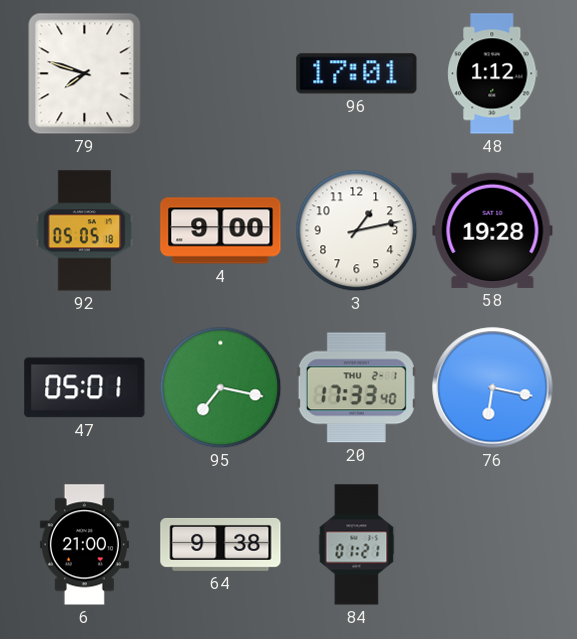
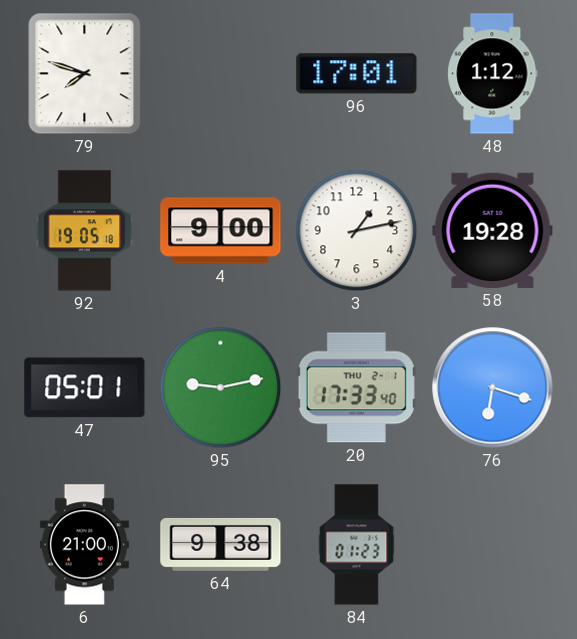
92: 05:05 -> 19:05 (85, 231)
95: 7:17 -> 9:13 (221, 388)
76: 6:17 -> 6:18 (493, 388)
84: 01:21 -> 01:23 (357, 545)
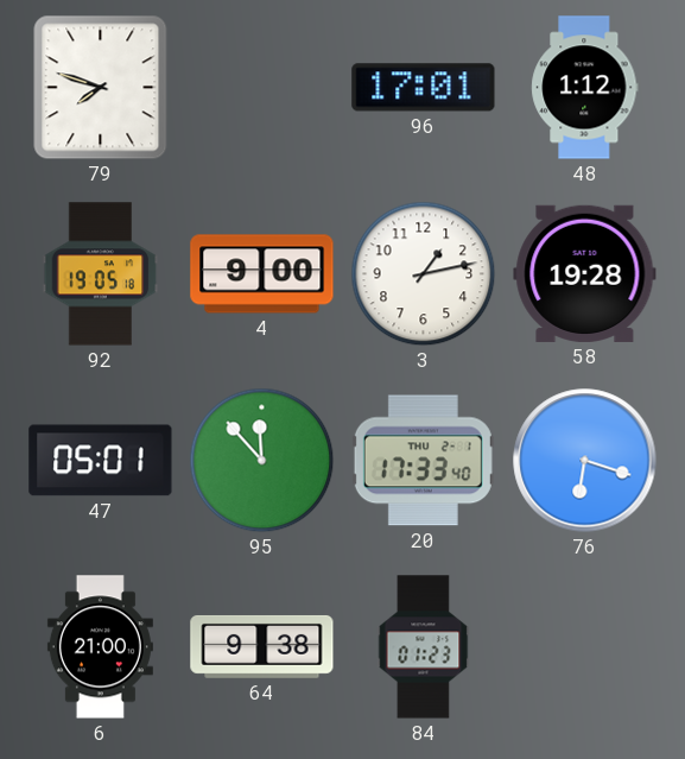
95: 9:13 -> 11:53 (262, 461)
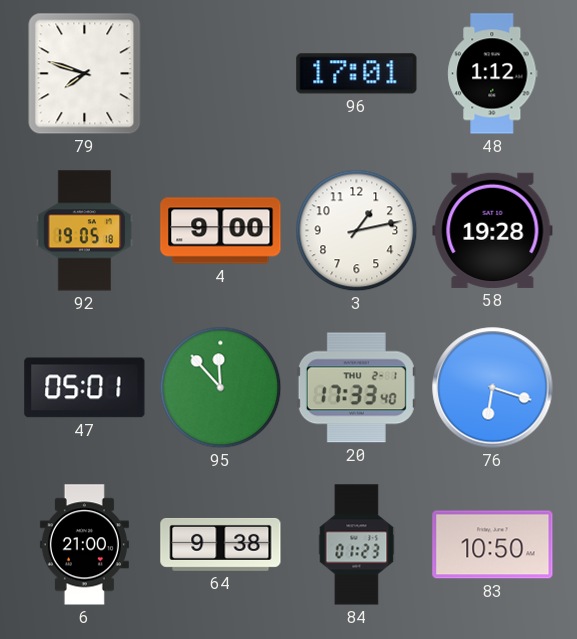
83: none -> 10:50 (493, 545)
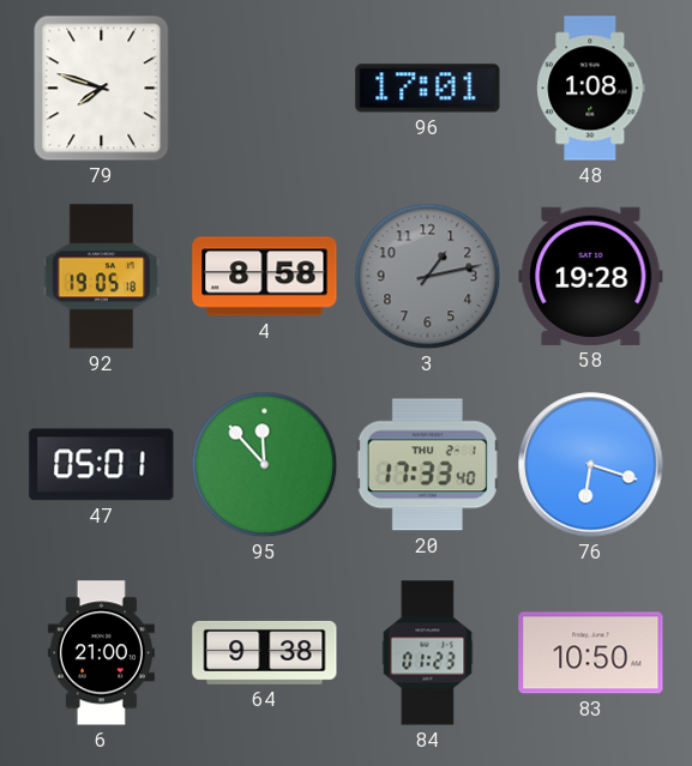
48: 1:12 -> 1:08 (591, 89)
4: 9:00 -> 8:58 (265, 277)
3 dial: white -> grey (428, 277)
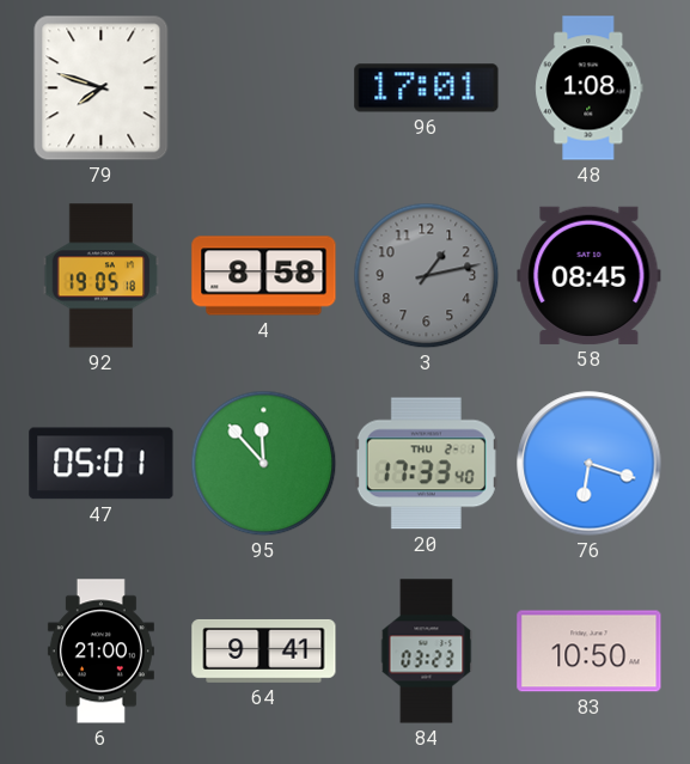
58: 19:28 -> 08:45 (590, 275)
64: 9:38 -> 9:41 (264, 650)
84: 01:23 -> 03:23 (427, 652)
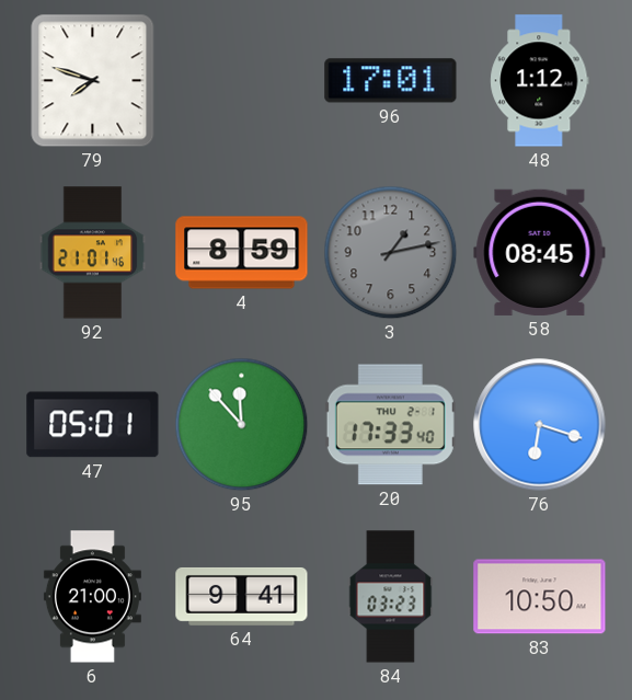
48: 1:08 -> 1:12 (540, 81)
92: 19:05 -> 21:01 (93, 253)
4: 8:58 -> 8:59 (242, 253)
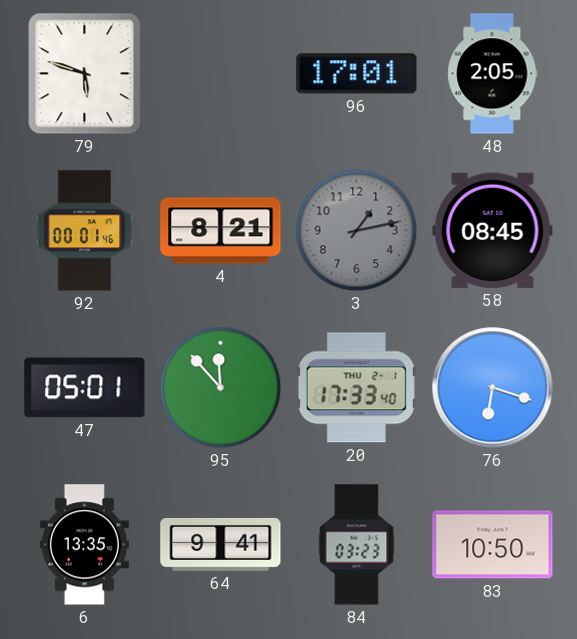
79: 7:48 -> 5:48 (85, 74)
48: 1:12 -> 2:05 (493, 74)
92: 21:01 -> 00:01 (85, 231)
4: 8:59 -> 8:21 (221, 231)
6: 21:00 -> 13:35 (84, 545)
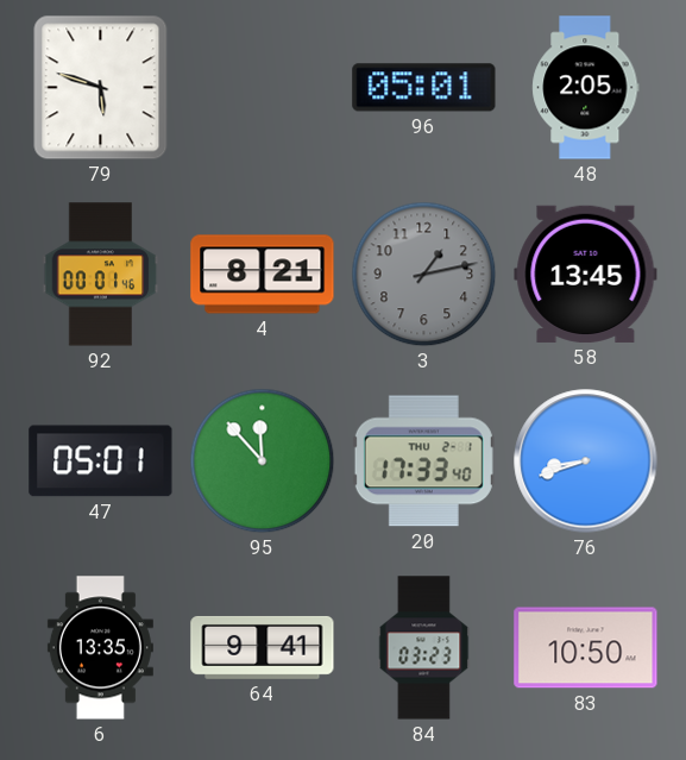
96: 17:01 -> 05:01 (424, 88)
58: 08:45 -> 13:45 (586, 274)
76: 6:18 -> 8:42 (586, 461)
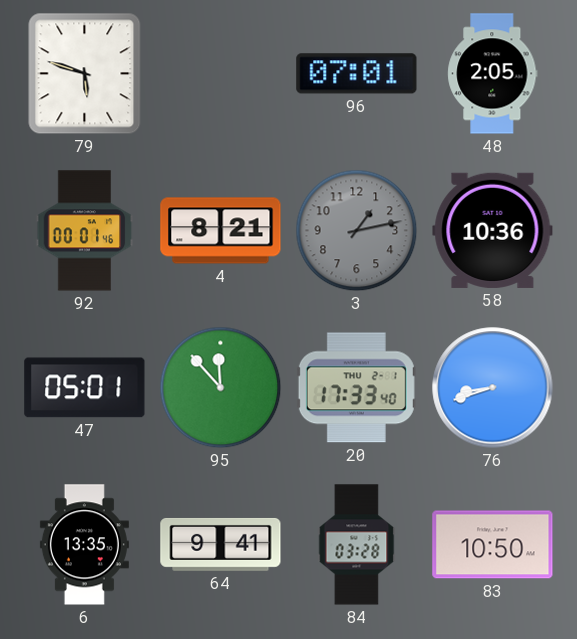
96: 05:01 -> 07:01 (357, 74)
58: 13:45 -> 10:36 (493, 230)
84: 03:23 -> 03:28 (357, 545)
